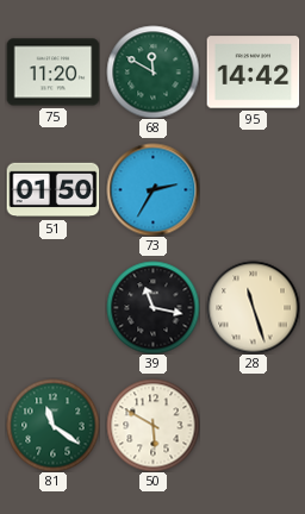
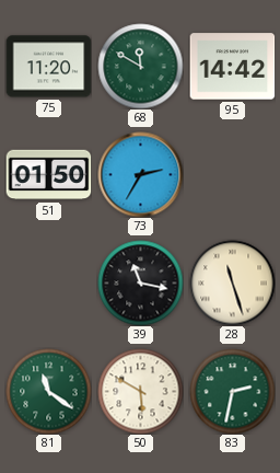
83: none -> 2:32 (232, 391)
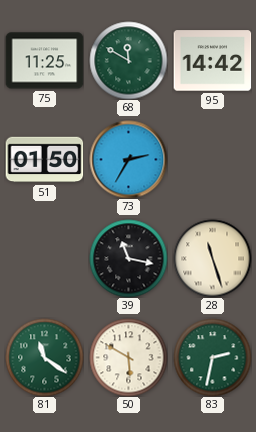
75: 11:20 -> 11:25 (44, 61)
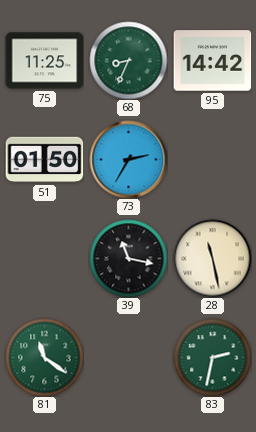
68: 11:50 -> 8:34 (128, 60)
28: 11:27 -> 11:28 (212, 258)
50: 5:50 -> none (128, 357)
